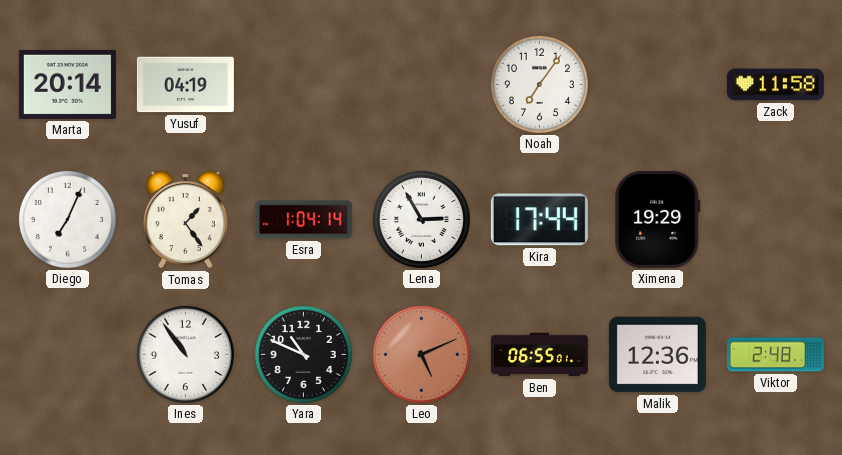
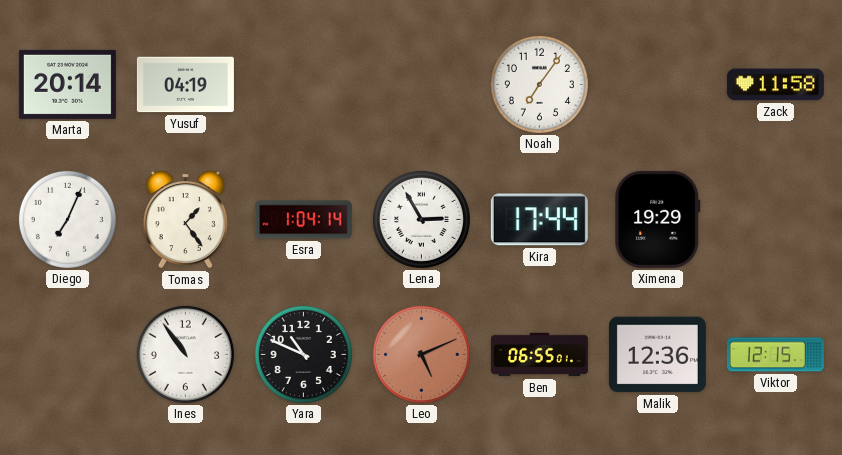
Viktor: 2:48 -> 12:15 (775, 355)
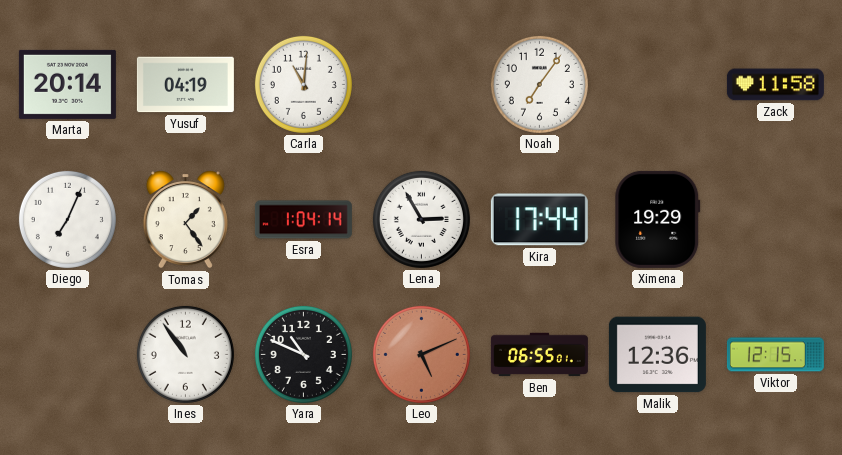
Carla: none -> 11:01 (303, 84)
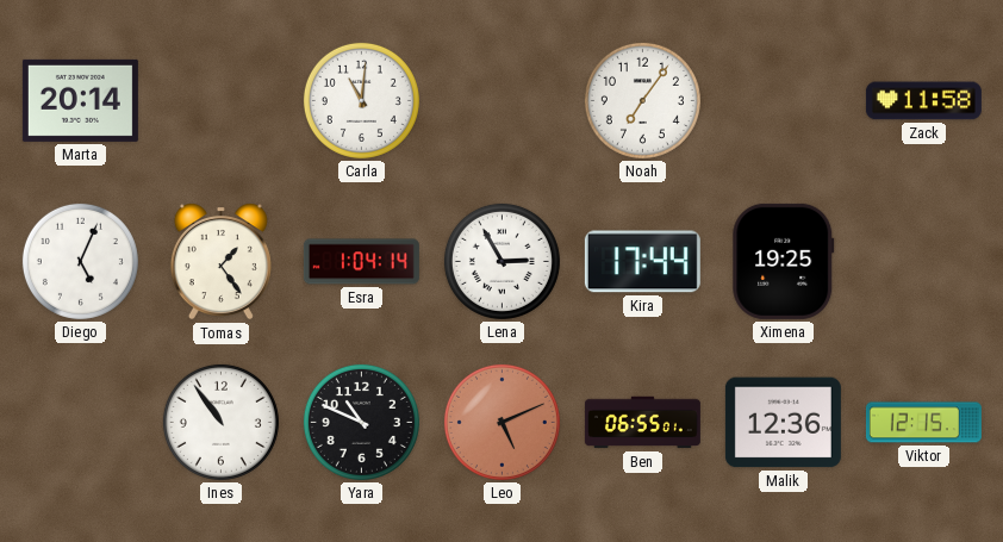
Yusuf: 04:19 -> none (185, 85)
Diego: 7:04 -> 5:04 (80, 261)
Ximena: 19:29 -> 19:25 (784, 261)
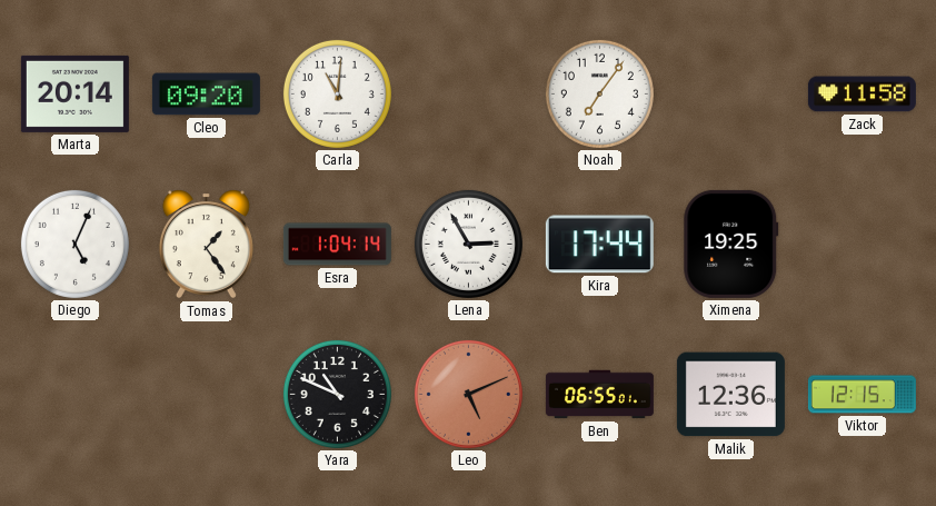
Cleo: none -> 09:20 (206, 95)
Ines: 10:54 -> none (220, 422)
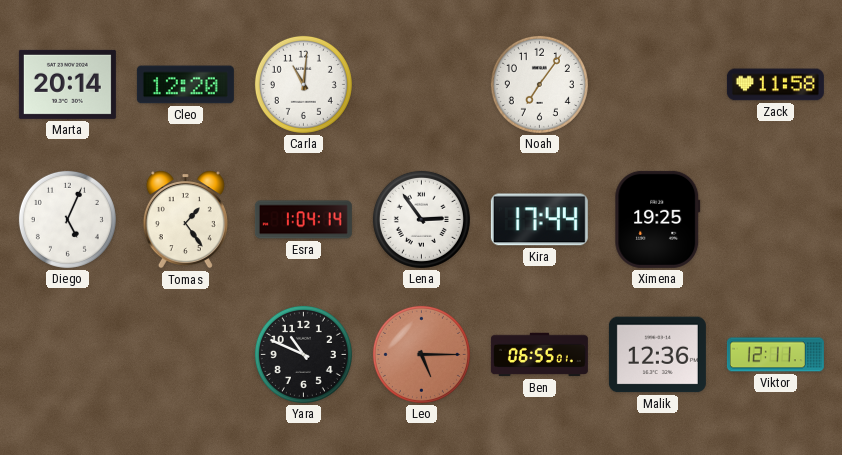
Cleo: 09:20 -> 12:20 (185, 85)
Lena: 2:55 -> 2:54 (421, 219)
Leo: 5:11 -> 5:15 (421, 354)
Viktor: 12:15 -> 12:11 (775, 355)
